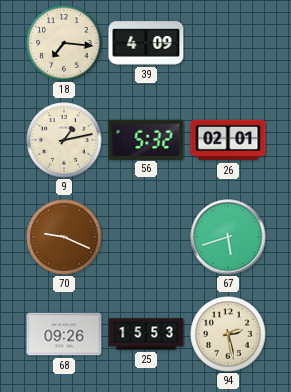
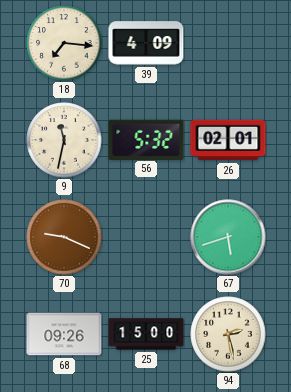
9: 1:13 -> 11:32 (64, 140)
25: 15:53 -> 15:00 (146, 334)
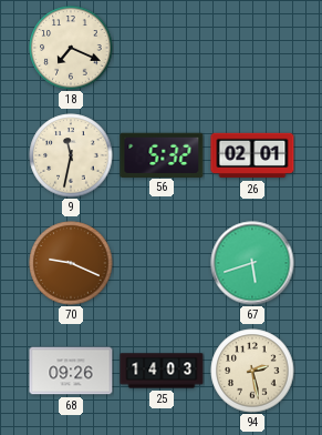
18: 7:16 -> 7:19 (71, 48)
39: 4:09 -> none (146, 43)
25: 15:00 -> 14:03 (162, 371)
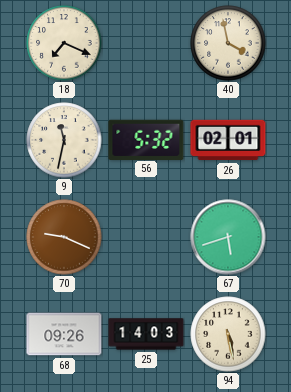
40: none -> 3:58 (228, 43)
94: 2:28 -> 5:28 (228, 334)
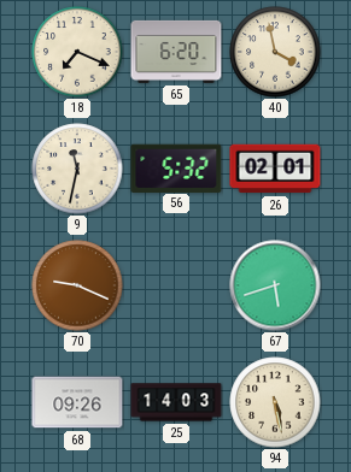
65: none -> 6:20 (176, 52)
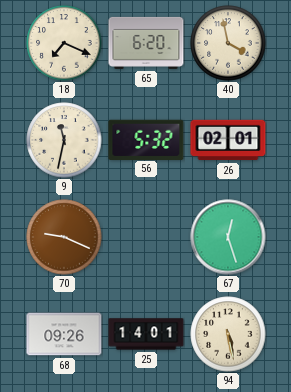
67: 5:42 -> 12:27 (228, 237)
25: 14:03 -> 14:01 (146, 334)
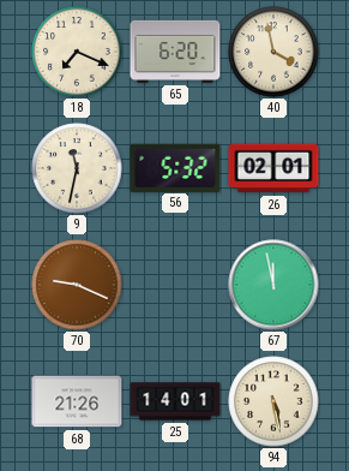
67: 12:27 -> 11:58 (273, 285)
68: 09:26 -> 21:26 (77, 401)
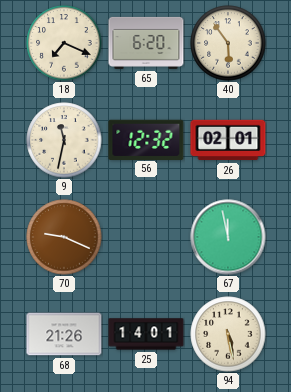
40: 3:58 -> 5:54 (228, 43)
56: 5:32 -> 12:32 (146, 139)
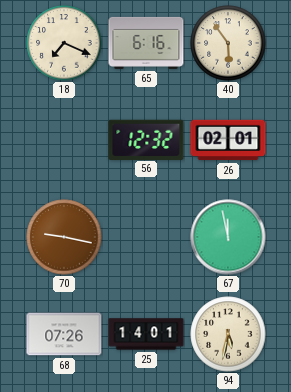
65: 6:20 -> 6:16 (146, 43)
9: 11:32 -> none (64, 140)
70: 9:19 -> 9:17 (64, 237)
68: 21:26 -> 07:26 (64, 334)
94: 5:28 -> 5:32 (228, 334)
